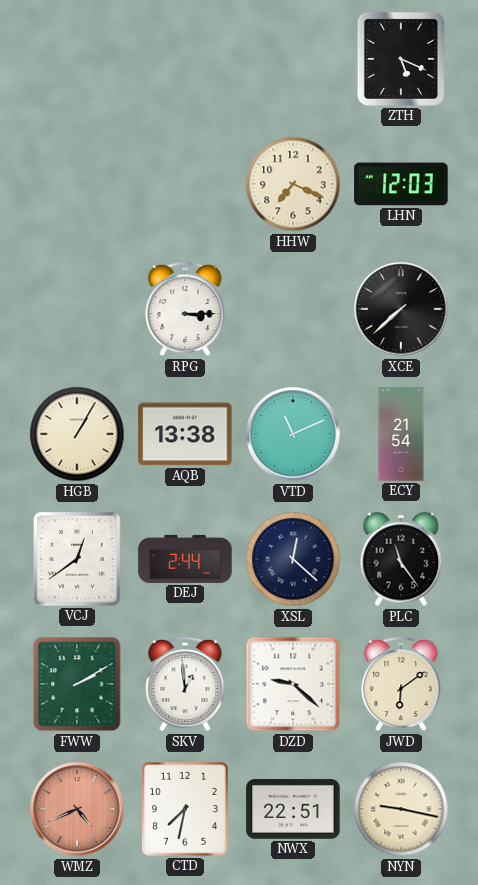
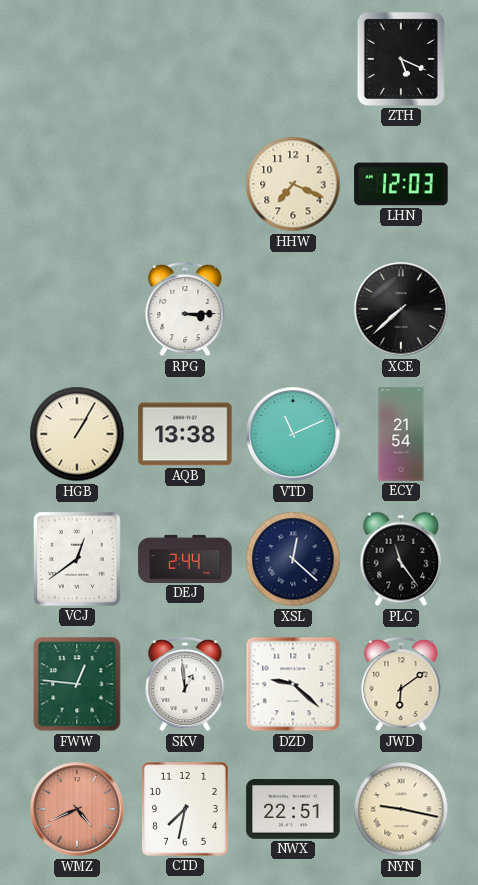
FWW: 2:10 -> 12:46 (77, 684)
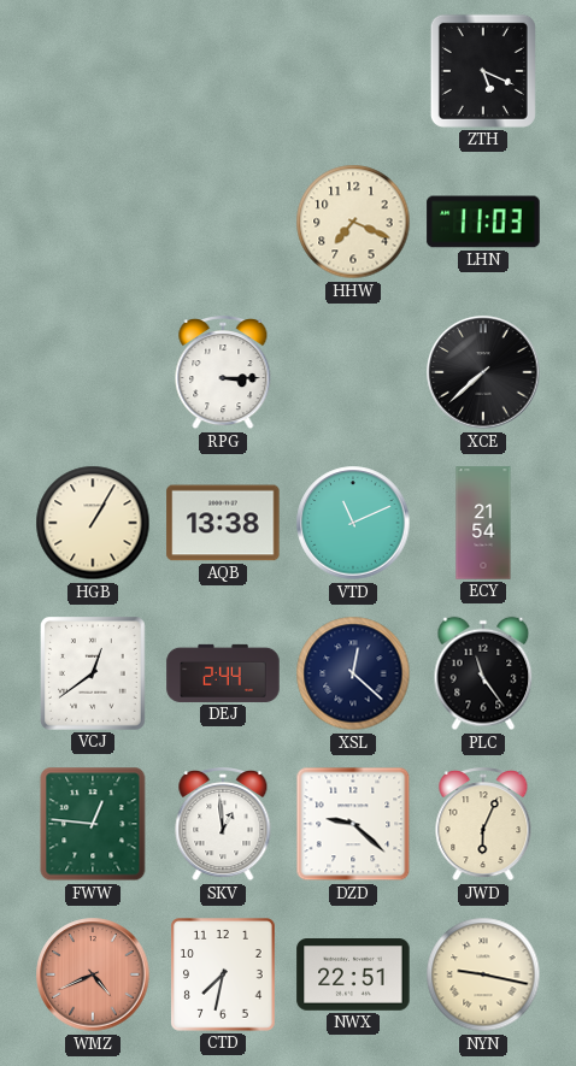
LHN: 12:03 -> 11:03 (483, 222)
JWD: 6:09 -> 6:04 (483, 824)
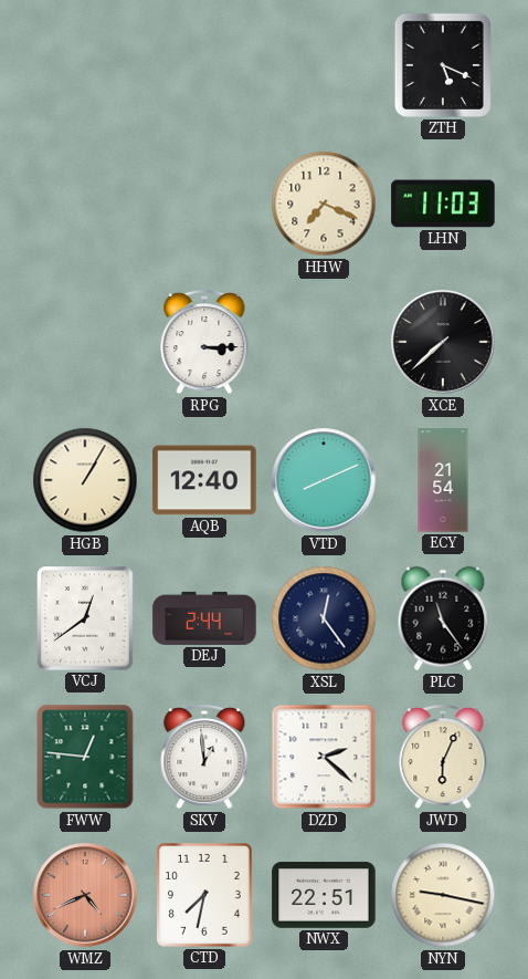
AQB: 13:38 -> 12:40 (204, 480)
VTD: 11:11 -> 8:11 (324, 480)
XSL: 12:22 -> 12:24 (324, 618)
DZD: 9:22 -> 2:22 (324, 757)
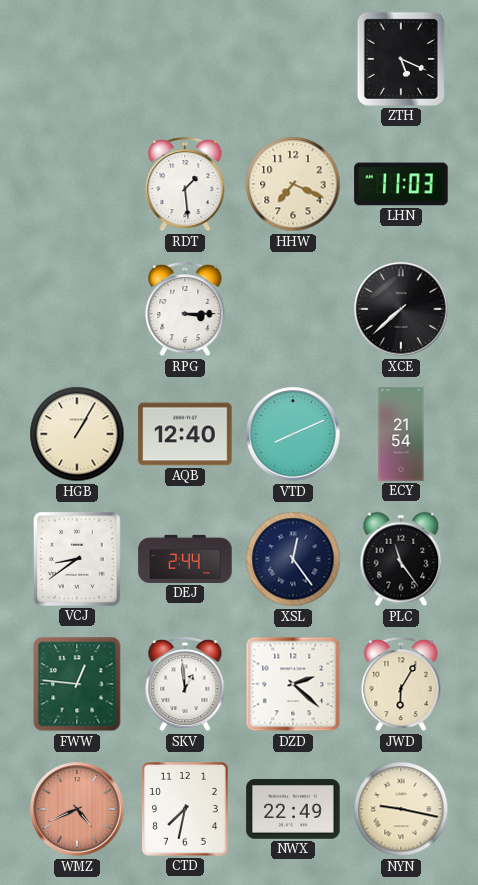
RDT: none -> 1:29 (185, 184)
VCJ: 12:39 -> 8:39 (78, 560)
JWD: 6:04 -> 6:05 (401, 684)
NWX: 22:51 -> 22:49 (293, 809)
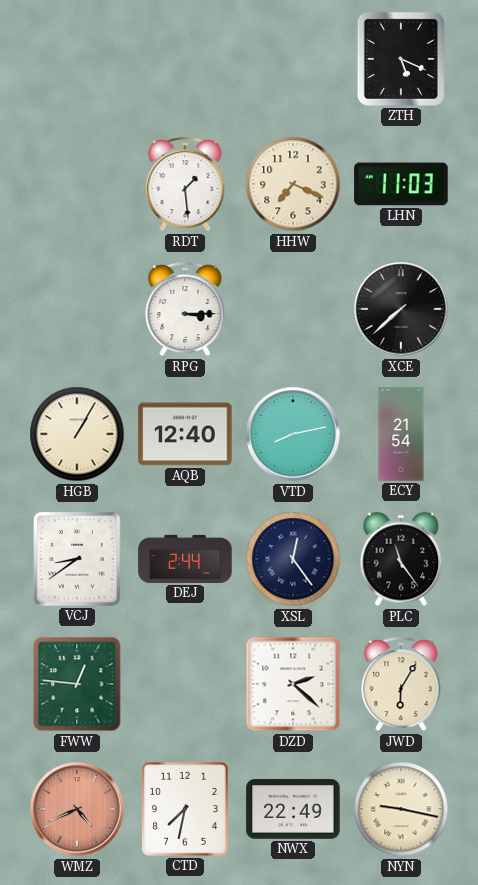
VTD: 8:11 -> 8:13 (293, 434)
SKV: 12:59 -> none (185, 684)
